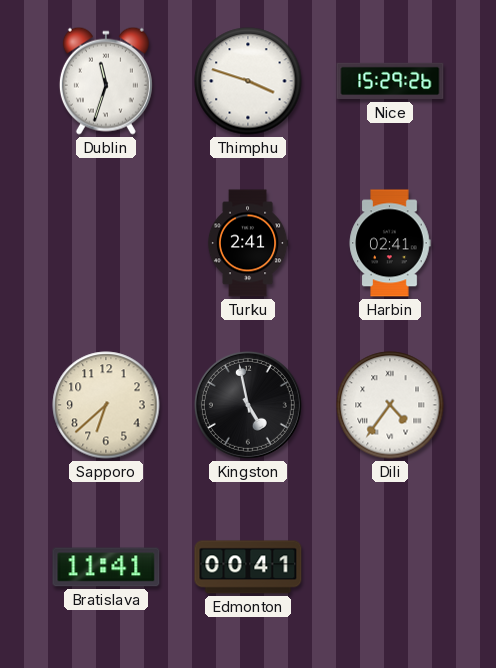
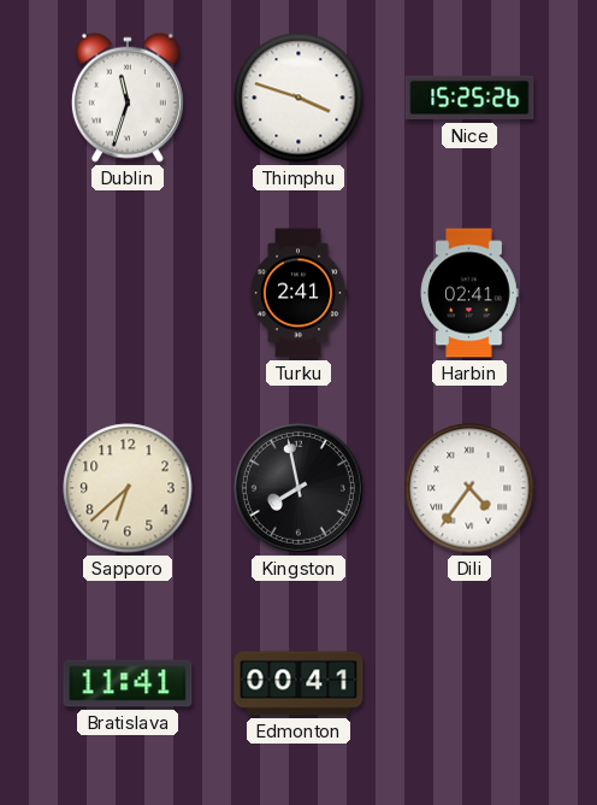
Nice: 15:29 -> 15:25 (469, 98)
Kingston: 4:58 -> 7:58 (298, 488)
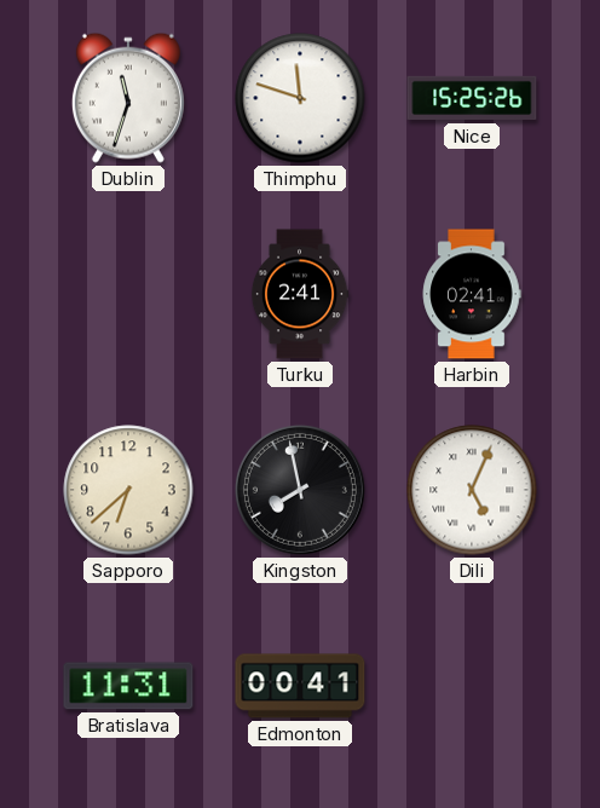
Thimphu: 3:48 -> 11:48 (300, 98)
Dili: 4:36 -> 5:04 (472, 490)
Bratislava: 11:41 -> 11:31 (128, 686)
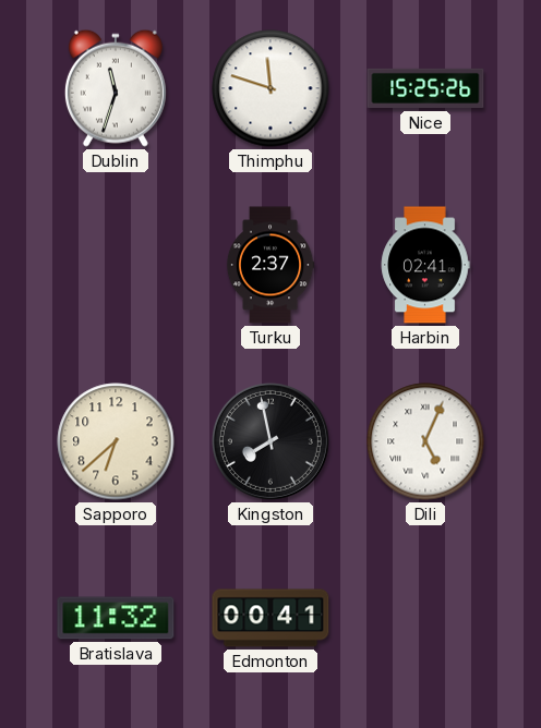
Turku: 2:41 -> 2:37 (270, 265)
Bratislava: 11:31 -> 11:32 (116, 618)
